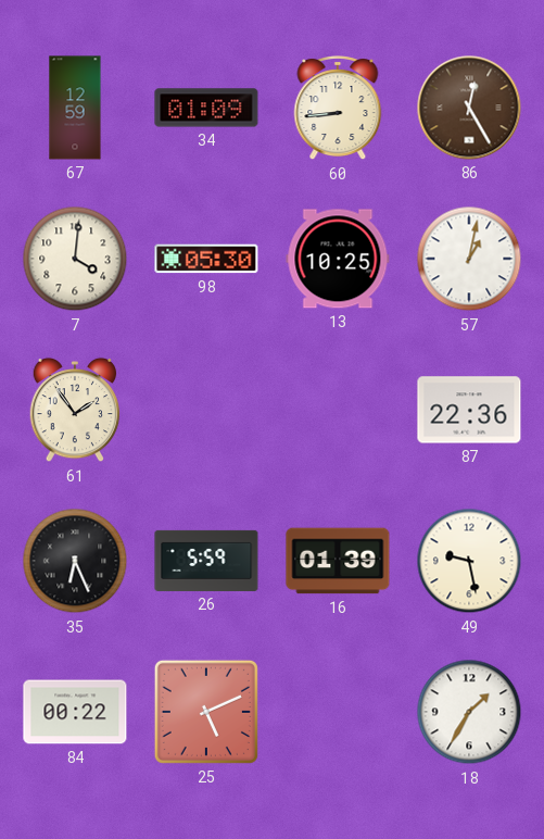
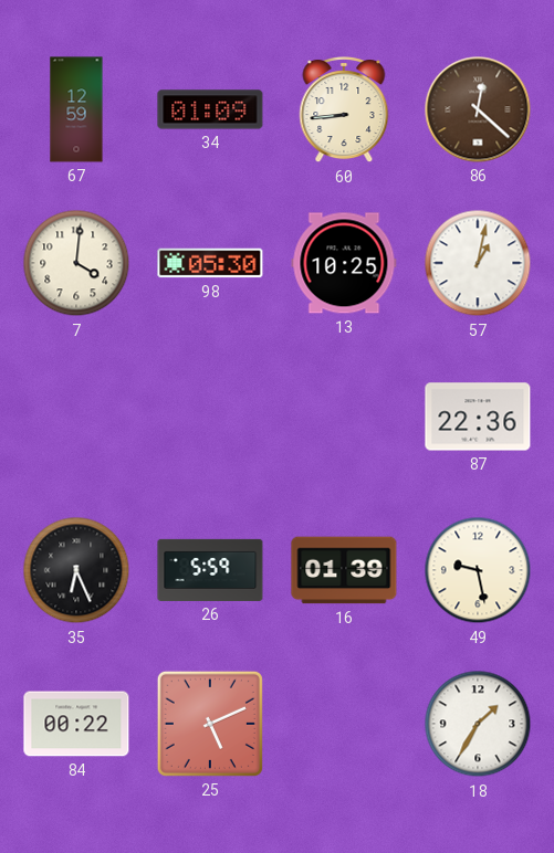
86: 12:25 -> 12:22 (478, 109)
61: 1:54 -> none (75, 410)
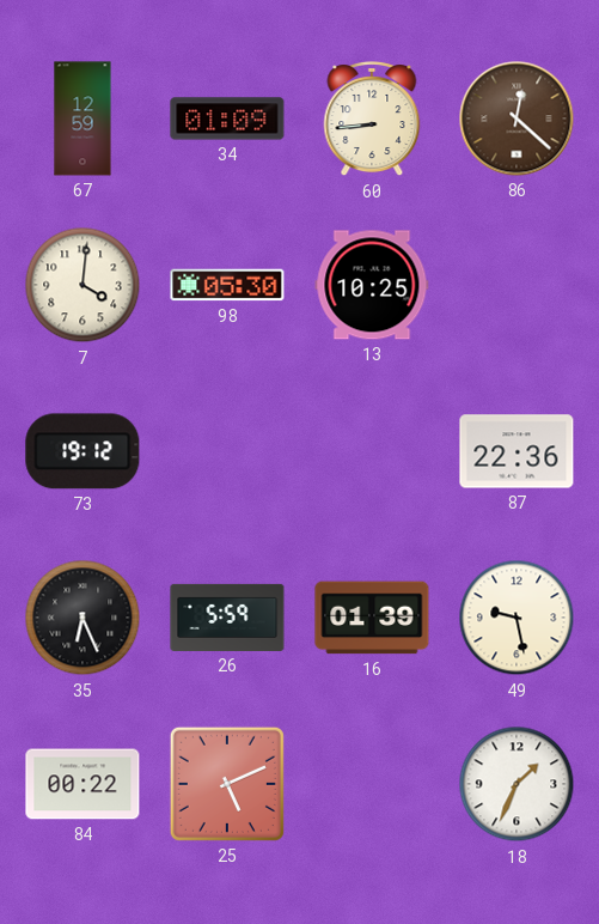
57: 1:02 -> none (478, 263)
73: none -> 19:12 (82, 451)
18: 1:35 -> 1:34 (517, 784)
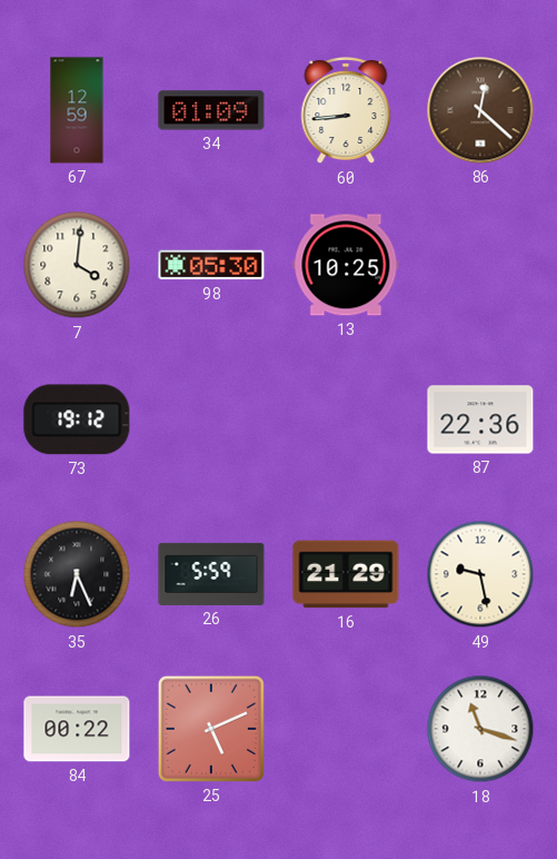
16: 01:39 -> 21:29 (346, 574)
18: 1:34 -> 11:18 (480, 729)
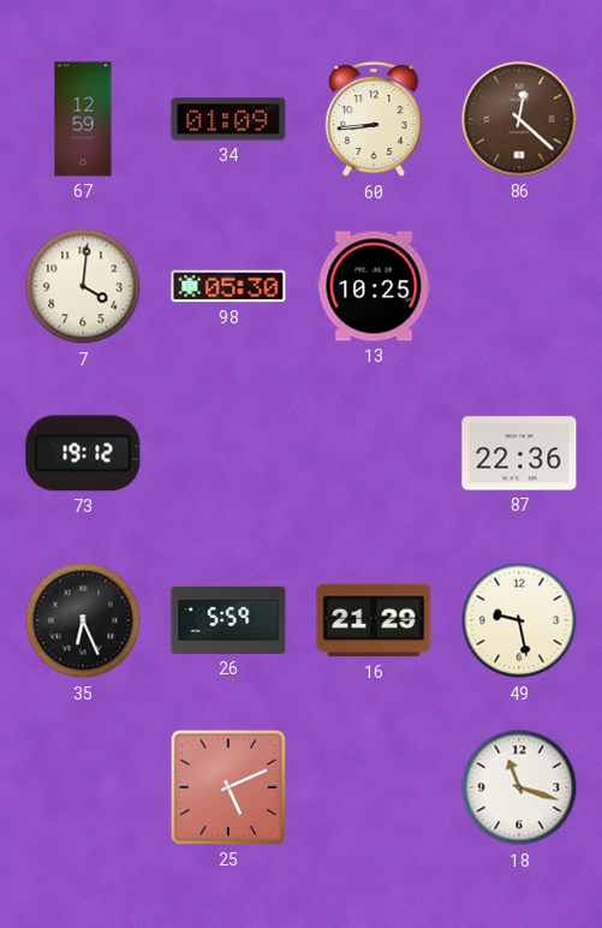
84: 00:22 -> none (77, 729)
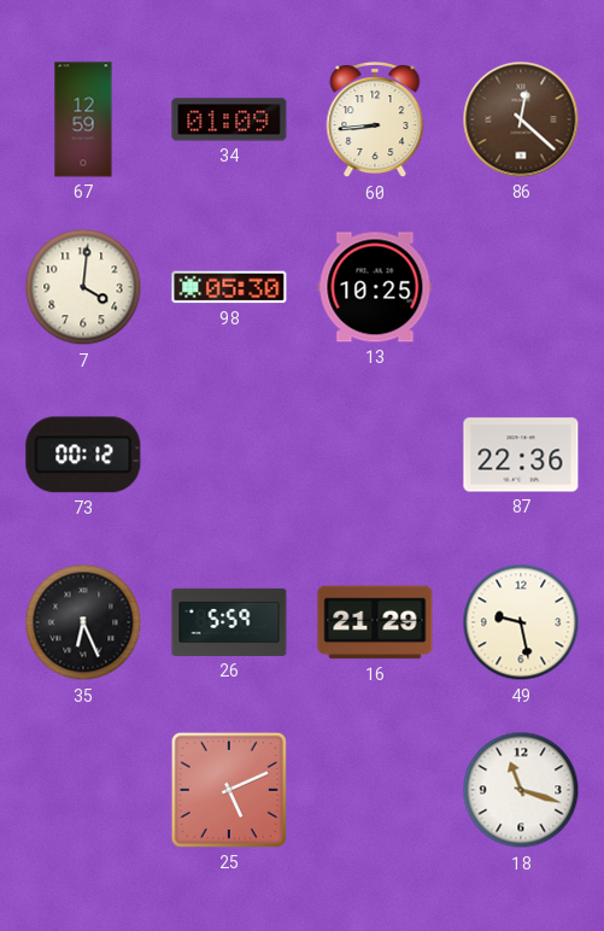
73: 19:12 -> 00:12 (83, 455)
